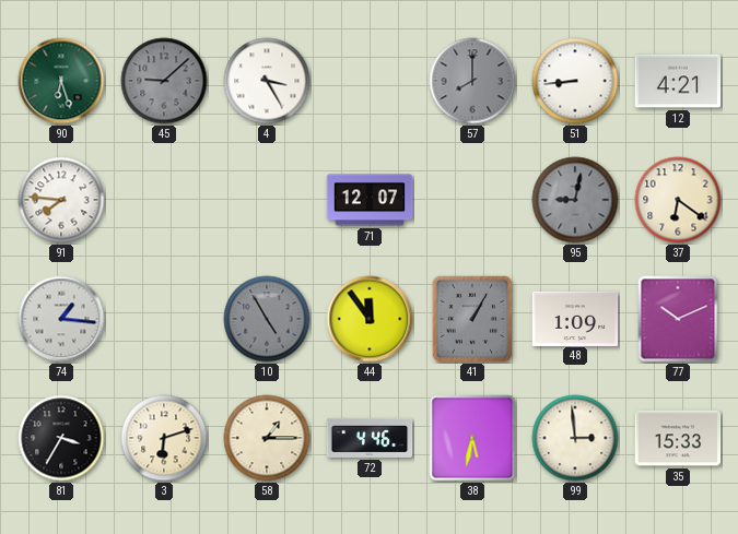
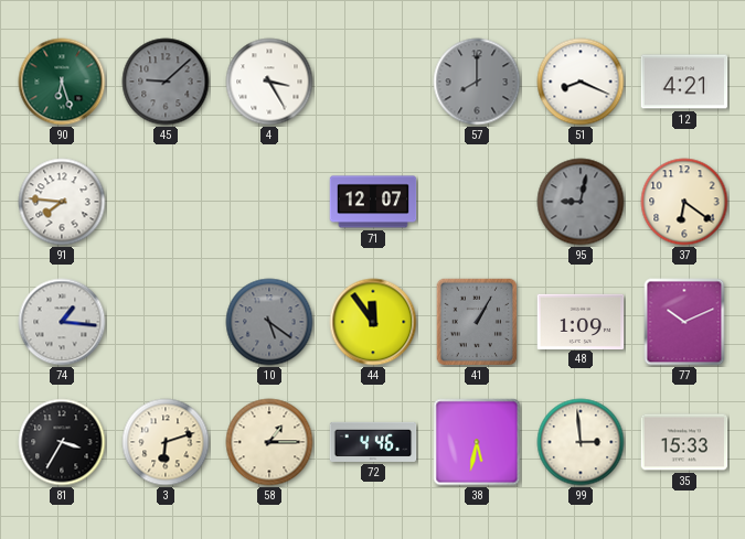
51: 8:44 -> 8:19 (581, 82)
10: 4:55 -> 5:21 (269, 322)
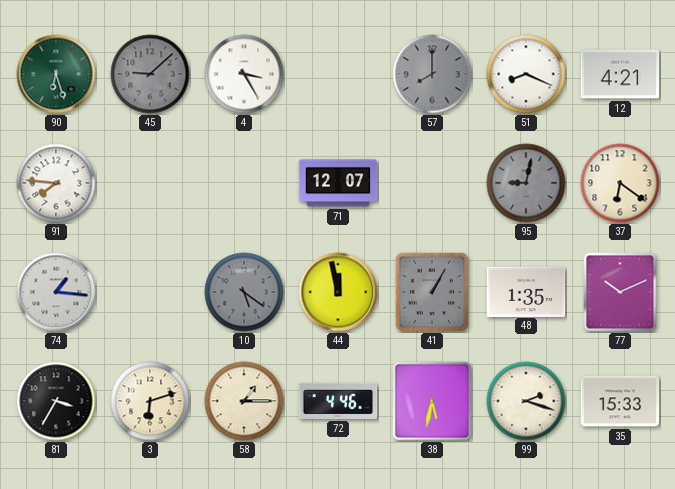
44: 11:54 -> 11:58 (338, 292)
48: 1:09 -> 1:35 (526, 291)
99: 2:59 -> 2:18 (526, 401)
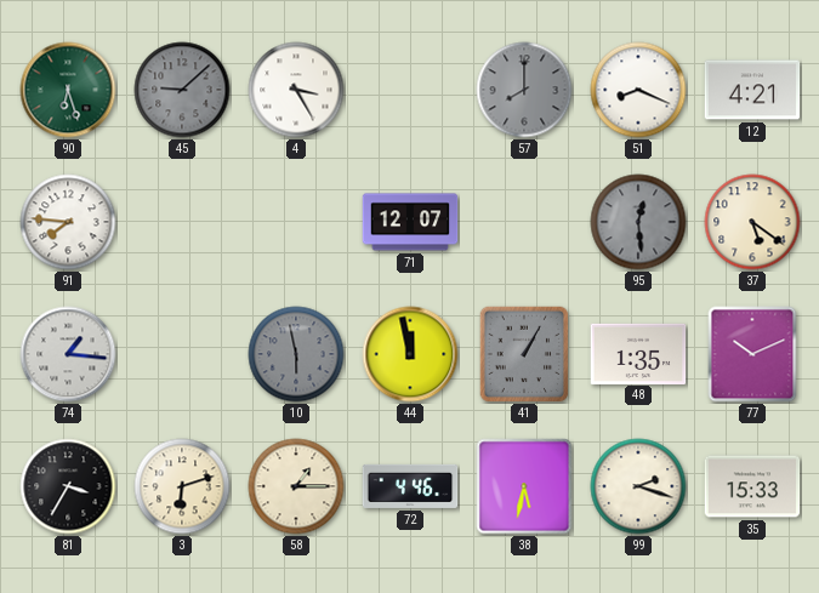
95: 9:02 -> 12:29 (638, 222)
37: 6:21 -> 5:21 (752, 222)
10: 5:21 -> 5:58 (296, 354)
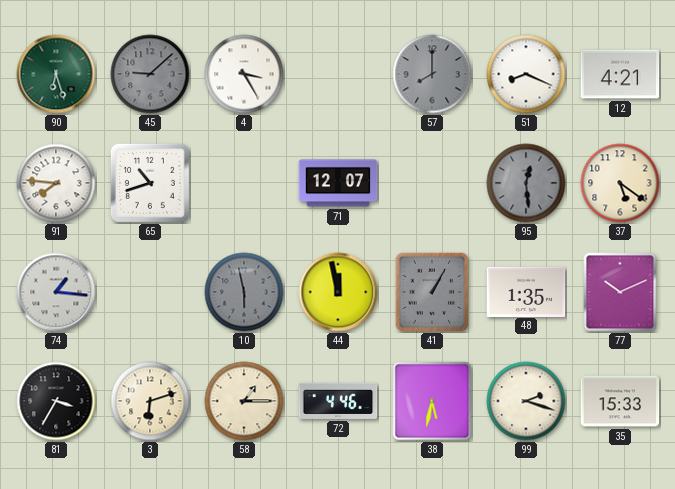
65: none -> 10:42 (150, 183)
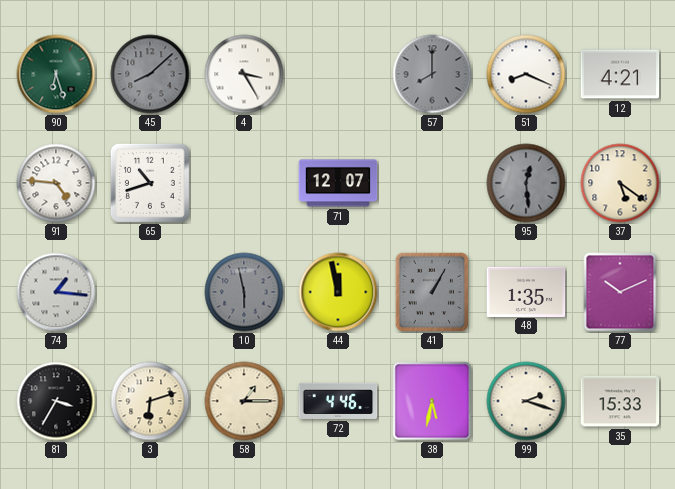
45: 9:08 -> 8:08 (150, 74)
91: 7:46 -> 4:46 (56, 183)
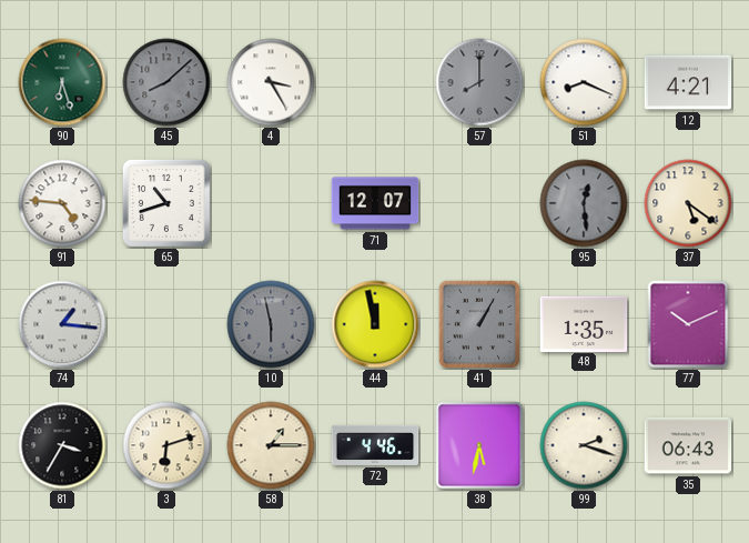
35: 15:33 -> 06:43 (688, 445)
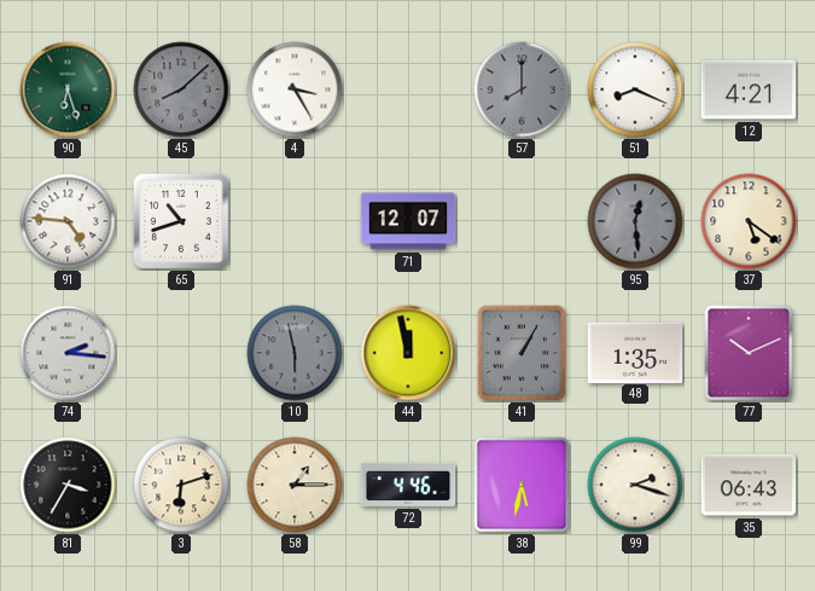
74: 1:16 -> 2:16 (68, 353)
